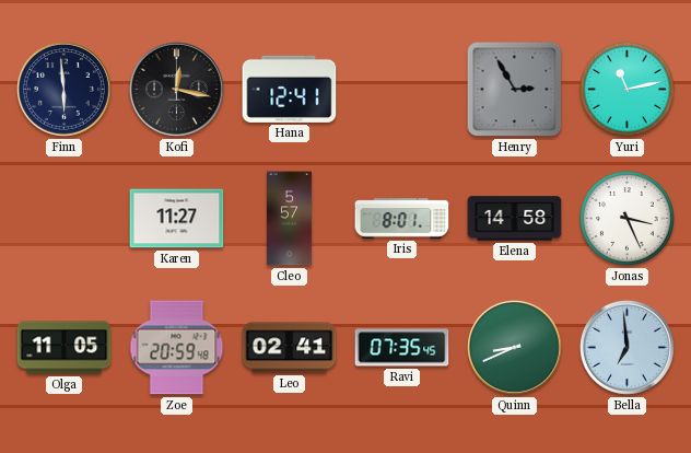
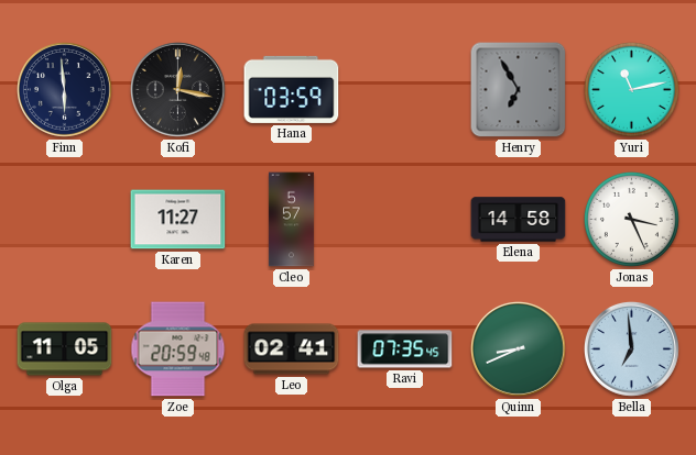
Hana: 12:41 -> 03:59 (292, 89)
Henry: 2:55 -> 6:55 (519, 90)
Iris: 8:01 -> none (402, 219)
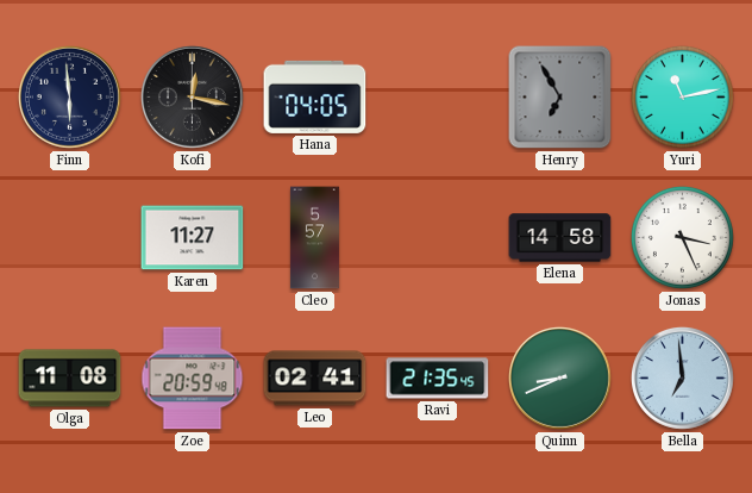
Hana: 03:59 -> 04:05 (315, 96)
Olga: 11:05 -> 11:08 (70, 379)
Ravi: 07:35 -> 21:35 (438, 379)
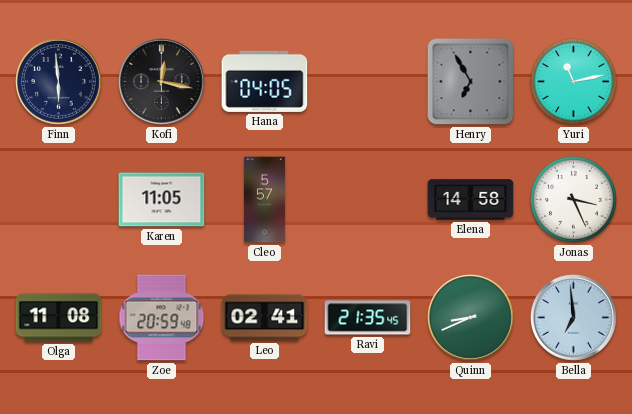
Karen: 11:27 -> 11:05 (162, 200)
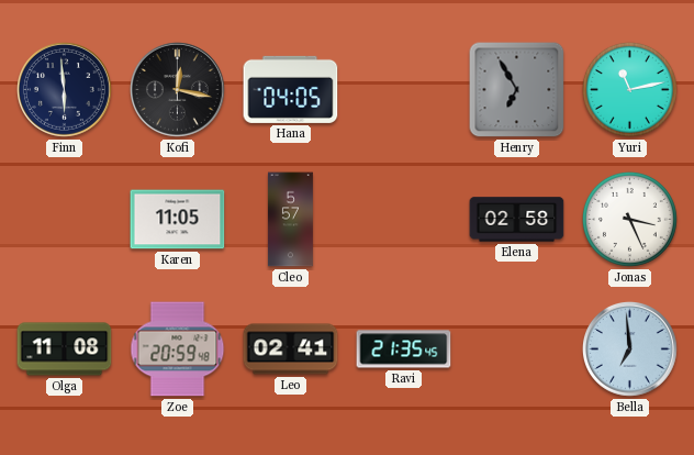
Elena: 14:58 -> 02:58 (517, 220)
Quinn: 8:41 -> none (470, 317)
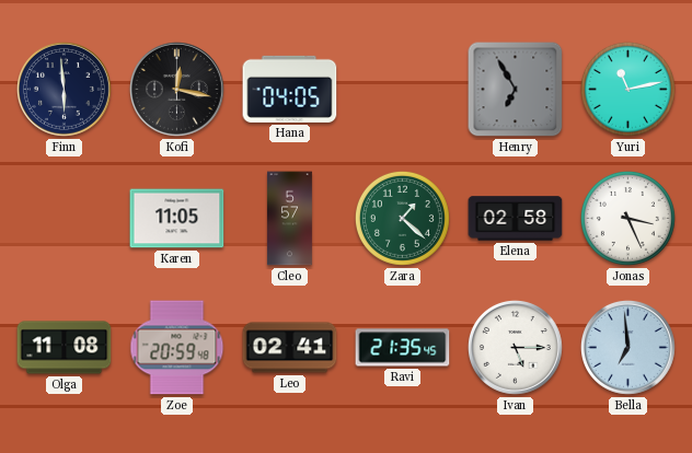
Zara: none -> 1:22 (402, 218)
Ivan: none -> 5:15 (515, 347)
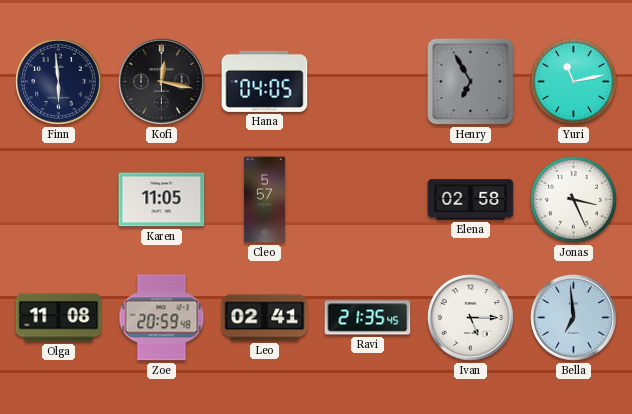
Zara: 1:22 -> none (402, 218)
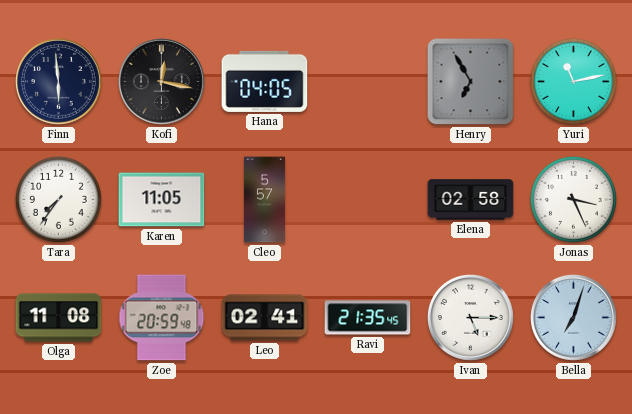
Tara: none -> 7:36 (58, 199)
Bella: 6:59 -> 7:03 (573, 317)
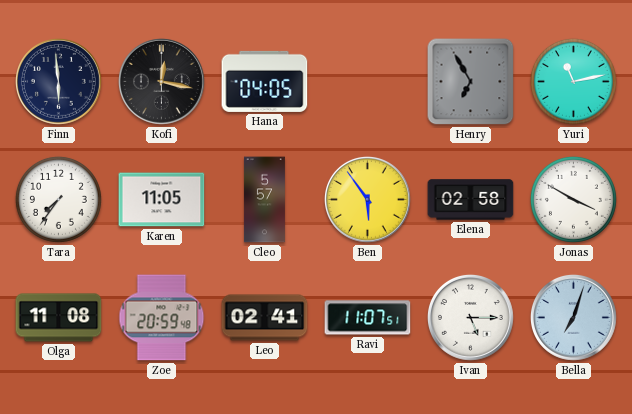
Ben: none -> 5:54 (367, 199)
Jonas: 3:26 -> 3:50 (573, 199)
Ravi: 21:35 -> 11:07 (368, 318)
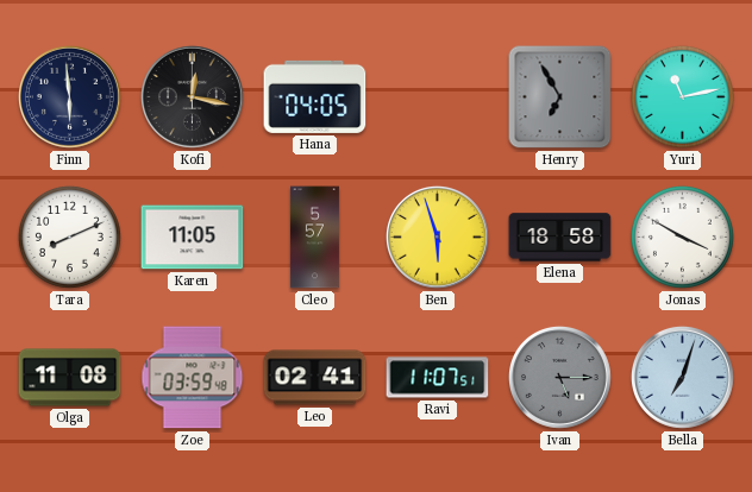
Tara: 7:36 -> 8:11 (69, 236)
Ben: 5:54 -> 5:57 (437, 236)
Elena: 02:58 -> 18:58 (560, 238)
Zoe: 20:59 -> 03:59 (193, 378)
Ivan dial: white -> grey (559, 377)
